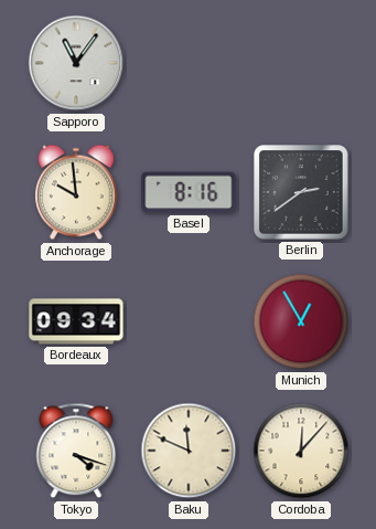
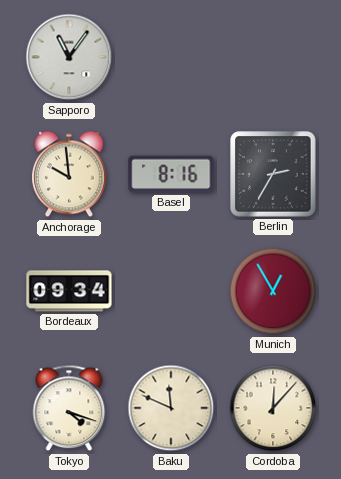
Berlin: 2:39 -> 2:35 (273, 174)
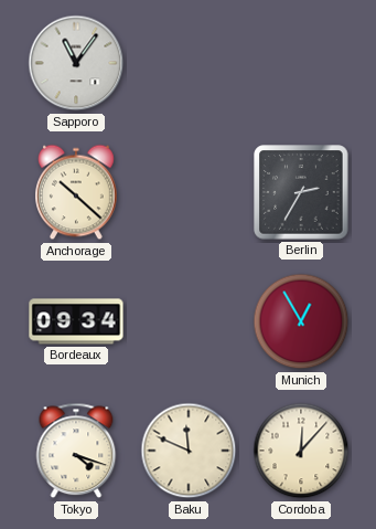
Anchorage: 9:59 -> 10:22 (77, 192)
Basel: 8:16 -> none (171, 174)
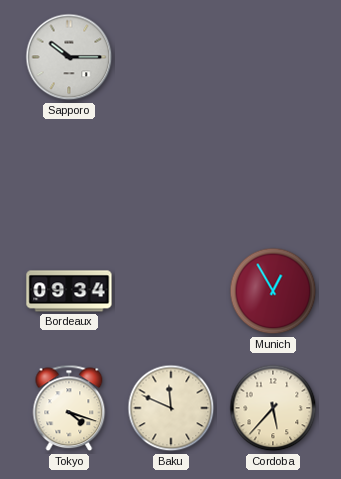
Sapporo: 11:06 -> 10:15 (69, 57)
Anchorage: 10:22 -> none (77, 192)
Berlin: 2:35 -> none (301, 192)
Cordoba: 12:07 -> 5:37 (273, 408)
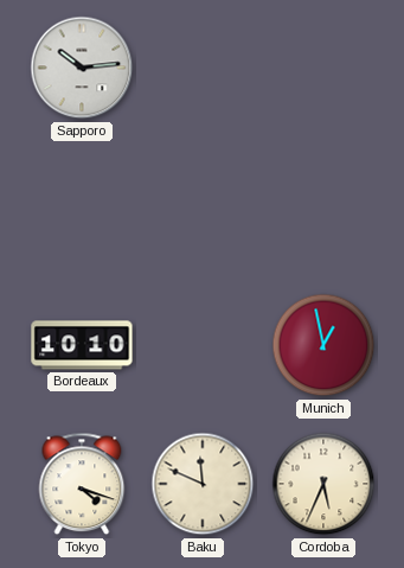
Sapporo: 10:15 -> 10:14 (82, 68)
Bordeaux: 09:34 -> 10:10 (82, 345)
Munich: 12:55 -> 12:58 (323, 345)
Cordoba: 5:37 -> 5:34 (323, 484)
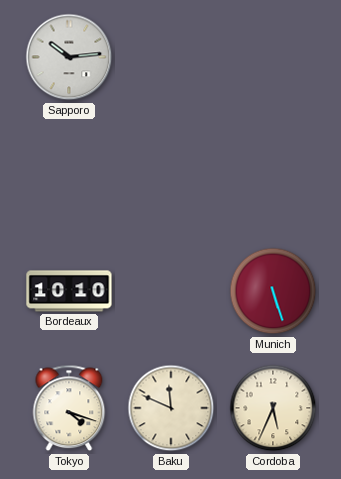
Munich: 12:58 -> 5:27 (273, 291)
